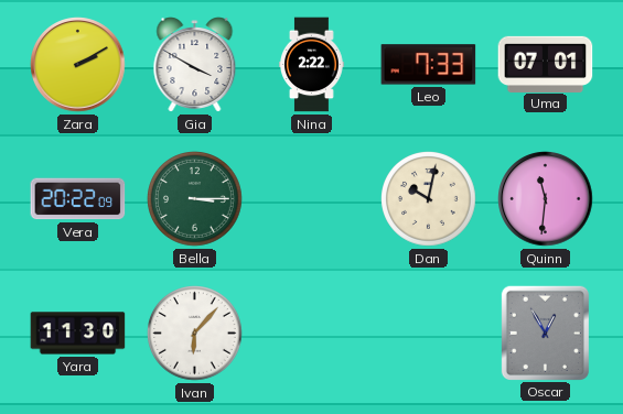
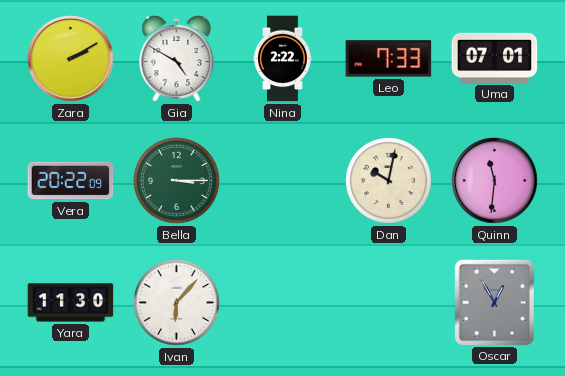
Gia: 3:50 -> 4:50 (177, 59)
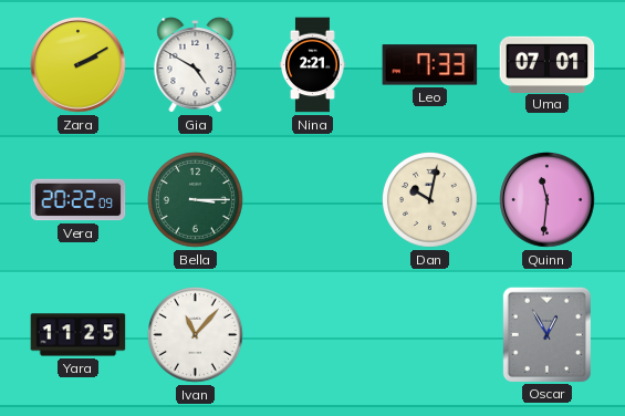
Nina: 2:22 -> 2:21 (313, 65)
Yara: 11:30 -> 11:25 (79, 335)
Ivan: 6:07 -> 11:07 (196, 335)
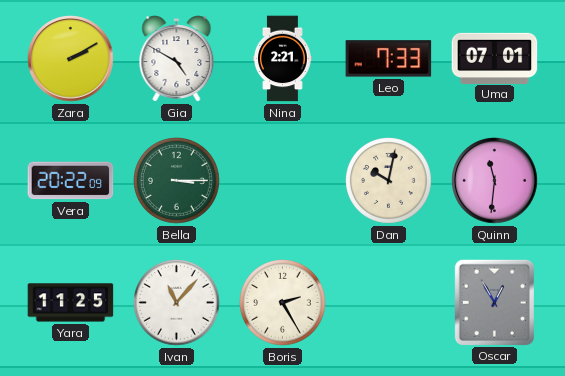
Boris: none -> 2:25 (283, 303)
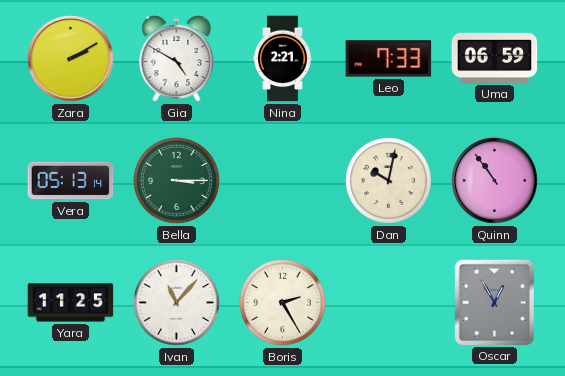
Uma: 07:01 -> 06:59 (495, 58)
Vera: 20:22 -> 05:13 (71, 181)
Quinn: 11:31 -> 10:54 (495, 181)
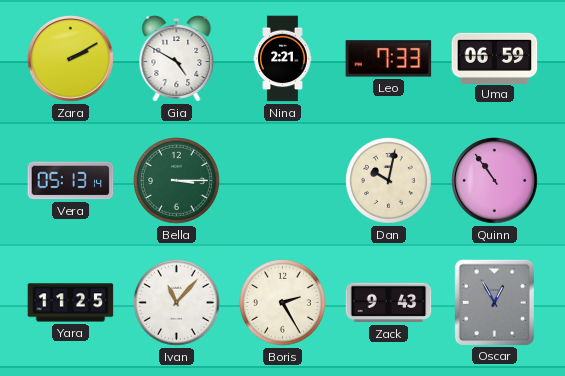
Zack: none -> 9:43 (389, 303)
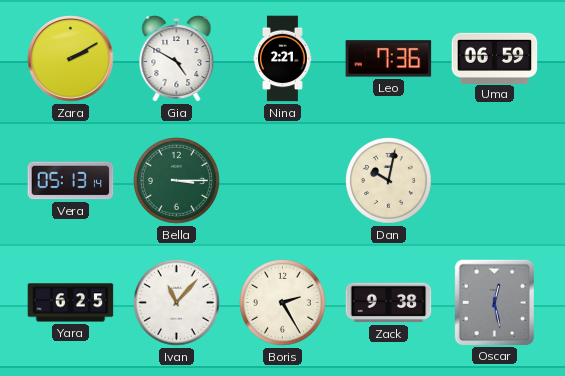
Leo: 7:33 -> 7:36 (389, 59)
Quinn: 10:54 -> none (495, 181)
Yara: 11:25 -> 6:25 (71, 303)
Zack: 9:43 -> 9:38 (389, 303)
Oscar: 12:55 -> 12:28 (494, 302)
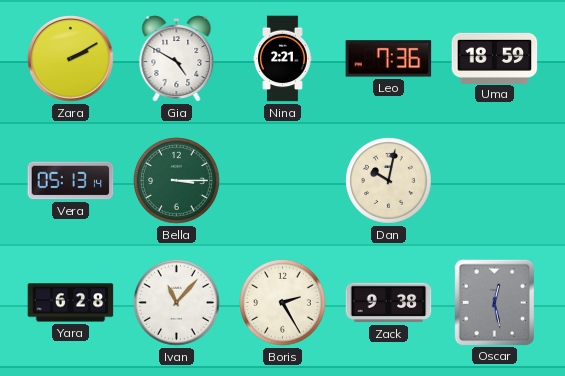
Uma: 06:59 -> 18:59 (495, 58)
Yara: 6:25 -> 6:28 (71, 303)
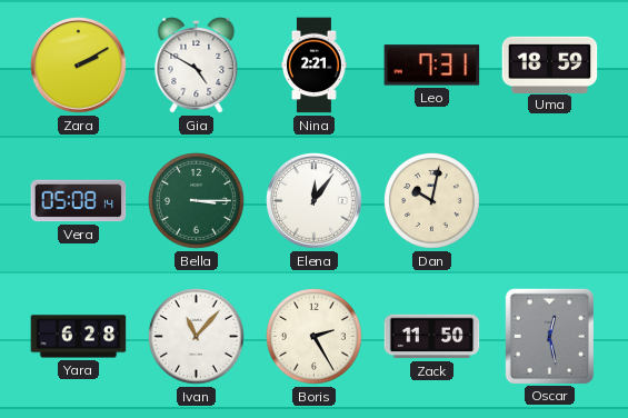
Leo: 7:36 -> 7:31 (432, 66)
Vera: 05:13 -> 05:08 (79, 201)
Elena: none -> 12:06 (315, 201)
Zack: 9:38 -> 11:50 (432, 337)
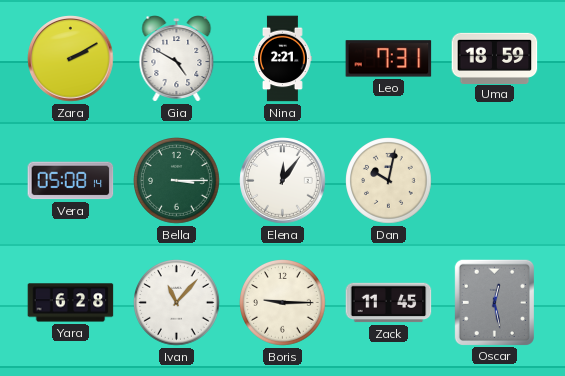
Boris: 2:25 -> 9:15 (283, 303)
Zack: 11:50 -> 11:45 (389, 303)
